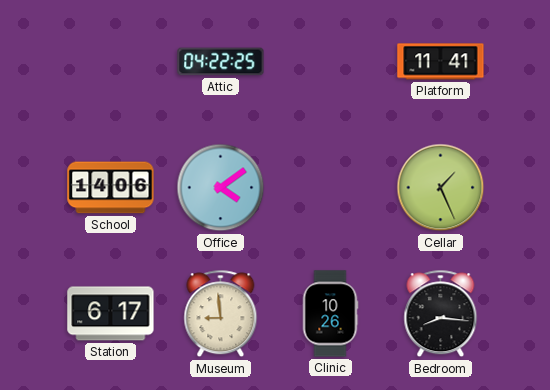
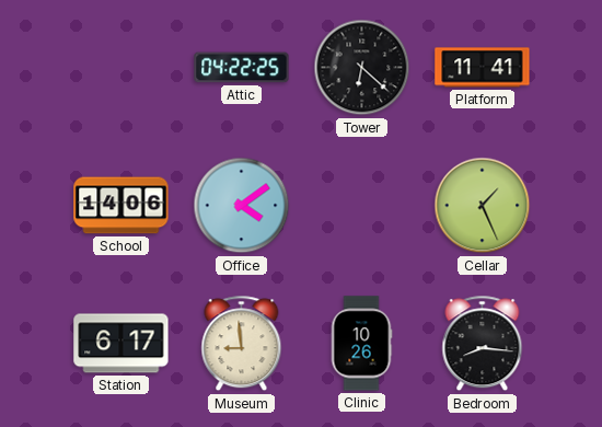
Tower: none -> 6:22 (362, 68)
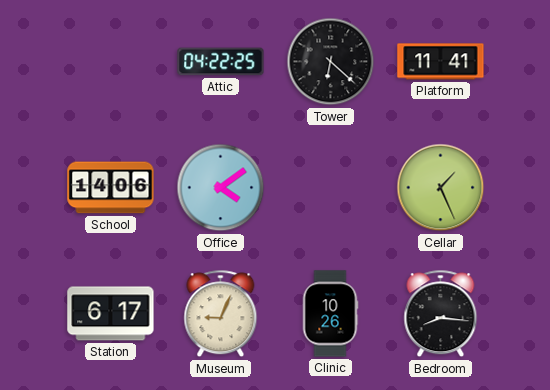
Museum: 8:59 -> 9:04 (221, 314)
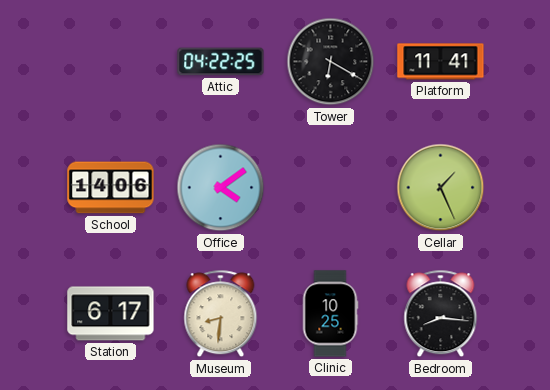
Tower: 6:22 -> 6:20 (331, 62)
Museum: 9:04 -> 8:31 (221, 314)
Clinic: 10:26 -> 10:25 (330, 314)
